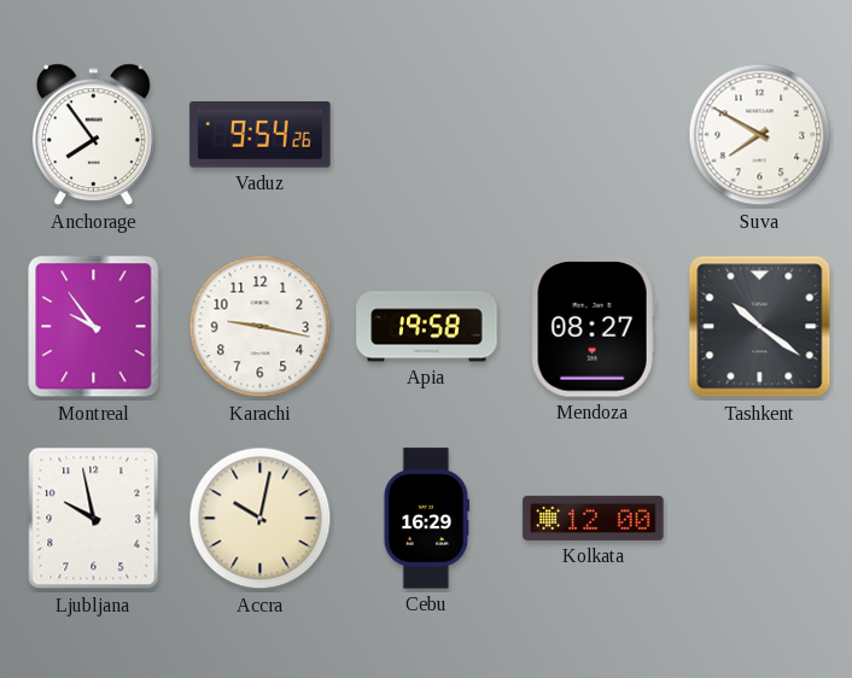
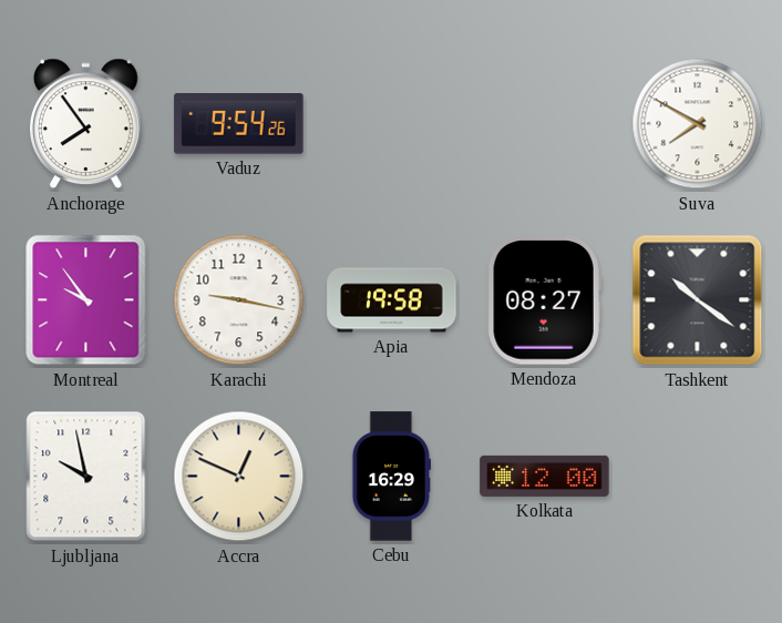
Accra: 10:02 -> 12:49 (239, 477)
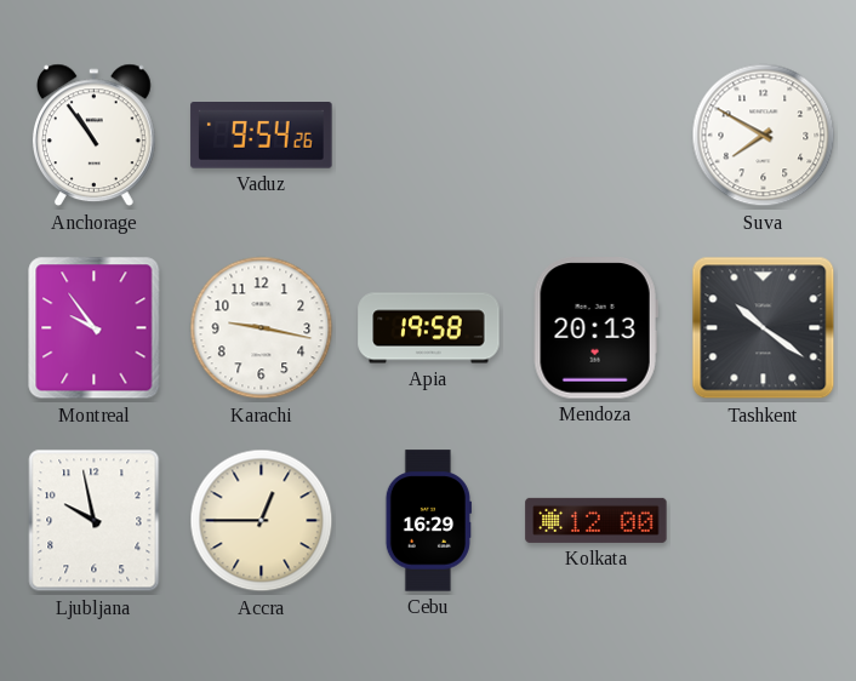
Anchorage: 7:54 -> 10:54 (93, 136)
Mendoza: 08:27 -> 20:13 (595, 328)
Accra: 12:49 -> 12:45 (262, 521)
